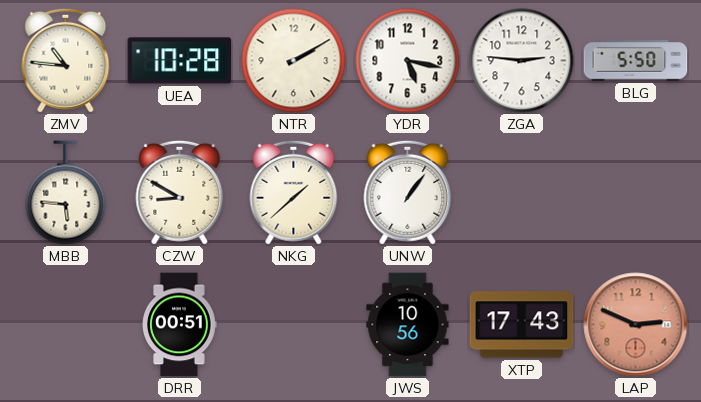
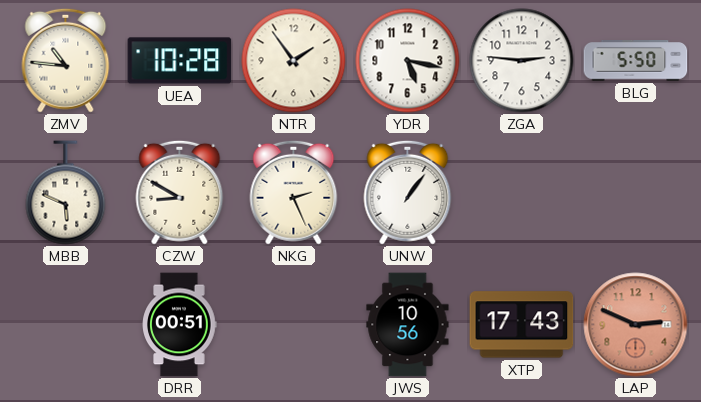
NTR: 2:10 -> 1:54 (294, 61)
MBB: 5:46 -> 5:49 (66, 193)
NKG: 1:38 -> 2:26 (294, 192)
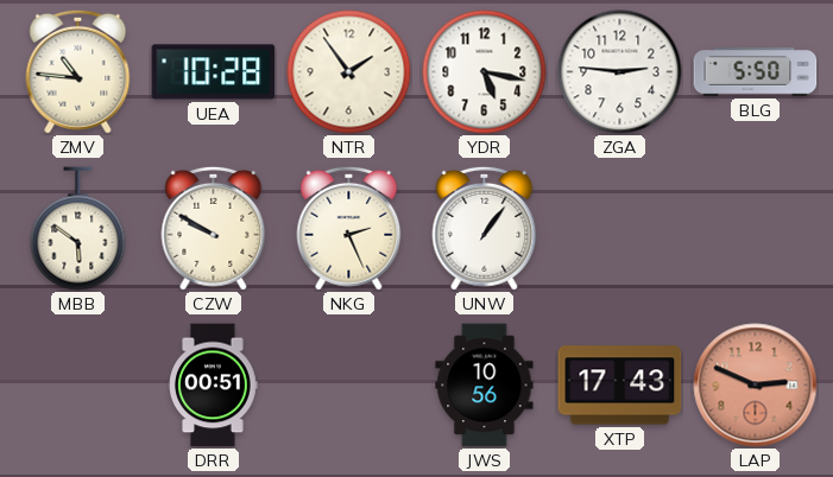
MBB: 5:49 -> 5:51 (78, 229)
CZW: 8:50 -> 9:50 (214, 228)
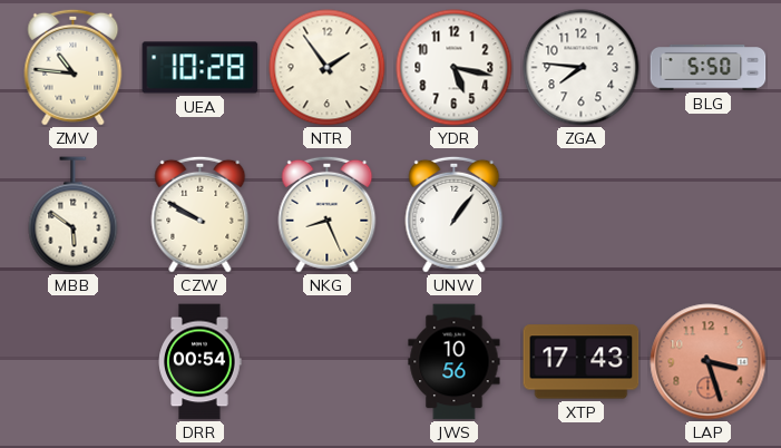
ZGA: 2:46 -> 7:46 (582, 68)
NKG: 2:26 -> 8:26 (328, 214)
DRR: 00:51 -> 00:54 (199, 362)
LAP: 2:49 -> 3:27 (709, 362)
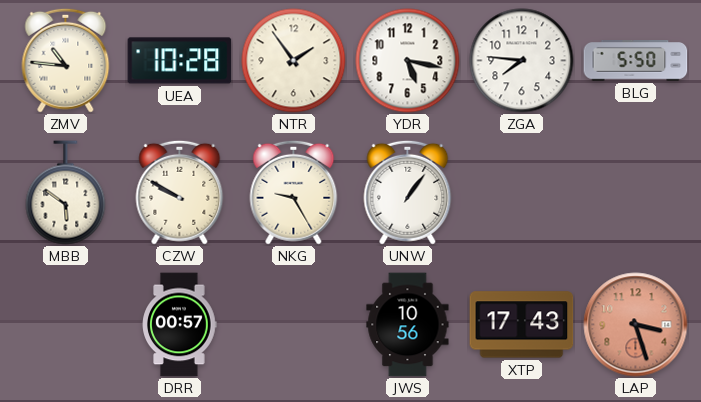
NKG: 8:26 -> 9:25 (294, 192)
DRR: 00:54 -> 00:57 (179, 325)
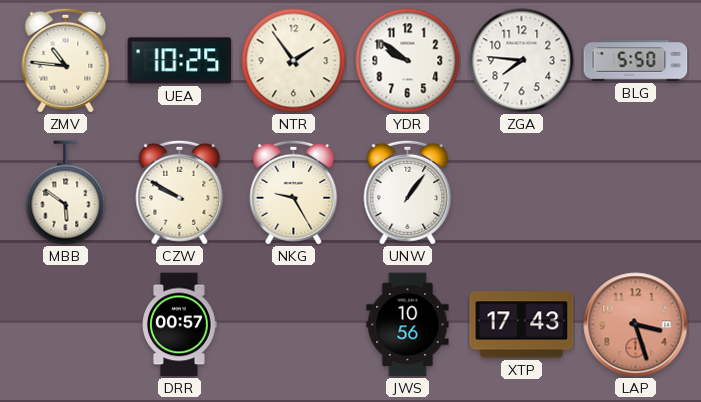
UEA: 10:28 -> 10:25 (180, 61)
YDR: 5:17 -> 9:51 (408, 61)
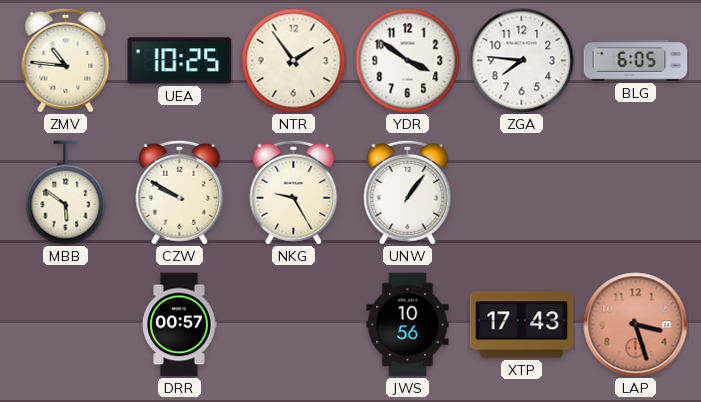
YDR: 9:51 -> 3:51 (408, 61)
BLG: 5:50 -> 6:05 (636, 61)
